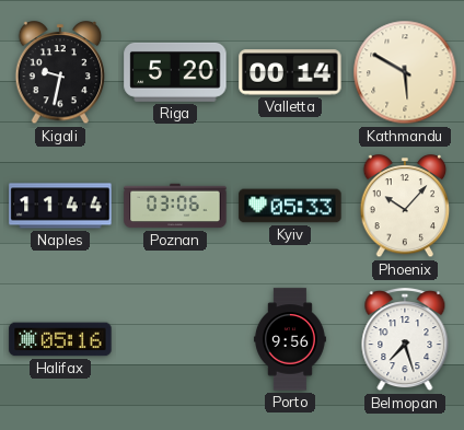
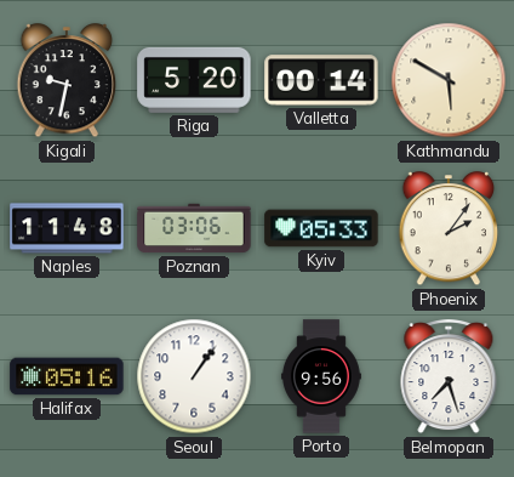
Naples: 11:44 -> 11:48 (67, 228)
Phoenix: 10:07 -> 2:06 (449, 229)
Seoul: none -> 1:06 (194, 376)
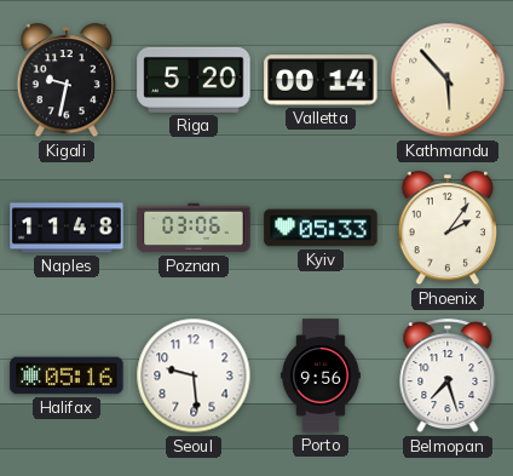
Kathmandu: 5:50 -> 5:53 (448, 80)
Seoul: 1:06 -> 9:29 (194, 375)
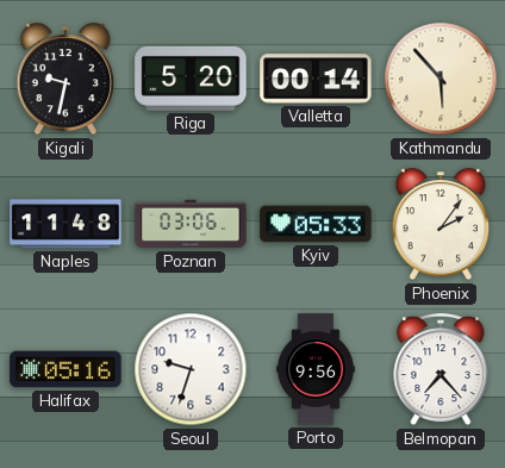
Seoul: 9:29 -> 9:33 (191, 369)
Belmopan: 7:27 -> 7:23 (441, 370)
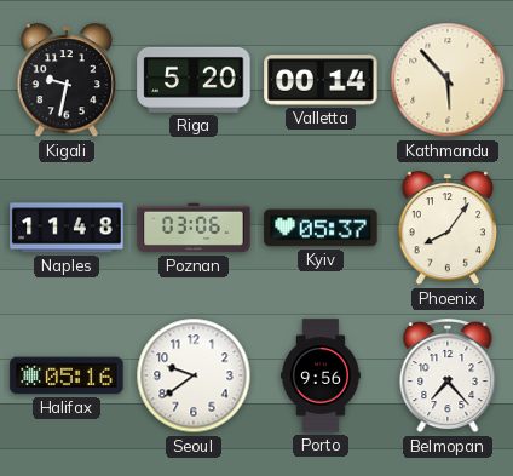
Kyiv: 05:33 -> 05:37 (321, 228)
Phoenix: 2:06 -> 8:06 (448, 229)
Seoul: 9:33 -> 9:39 (194, 375)
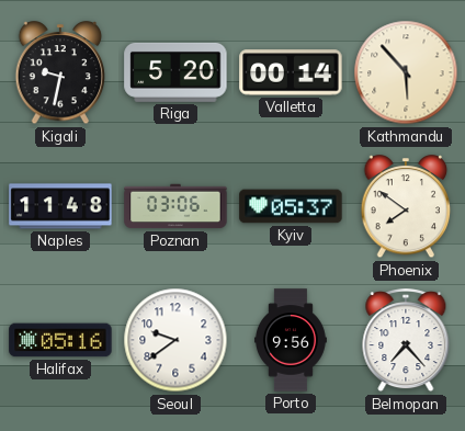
Phoenix: 8:06 -> 7:51 (406, 207)
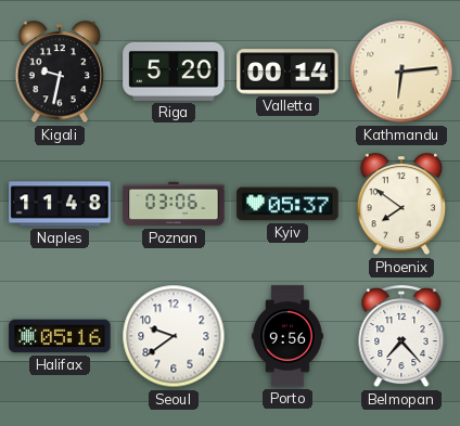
Kathmandu: 5:53 -> 6:14 (401, 72)
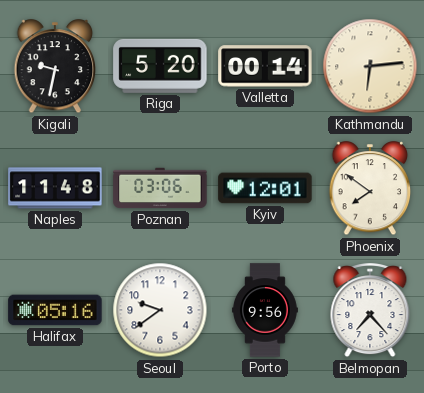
Kyiv: 05:37 -> 12:01 (265, 188)
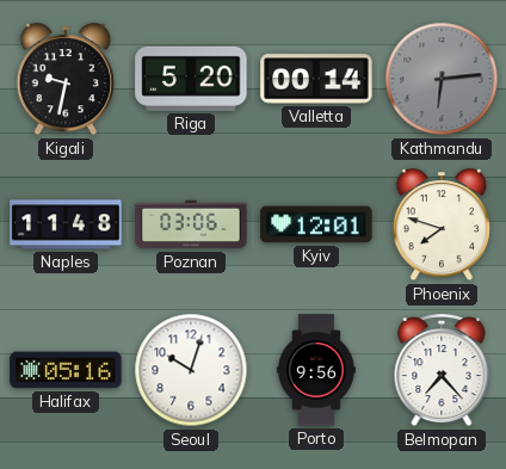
Kathmandu dial: cream -> grey (442, 79)
Phoenix: 7:51 -> 7:48 (442, 226)
Seoul: 9:39 -> 10:03 (191, 370)
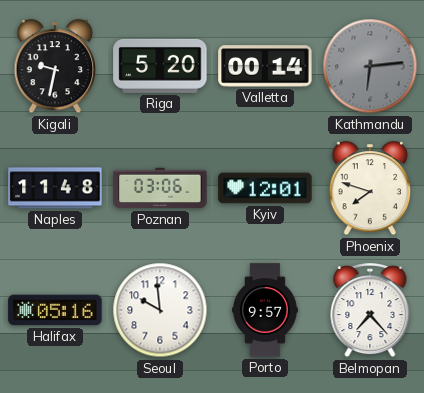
Seoul: 10:03 -> 9:59 (160, 310)
Porto: 9:56 -> 9:57 (265, 310)
